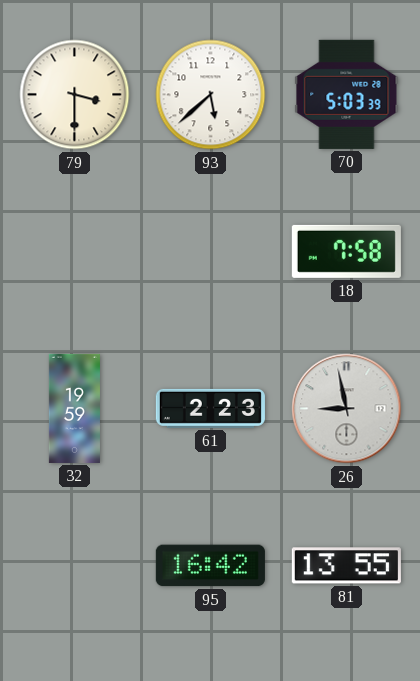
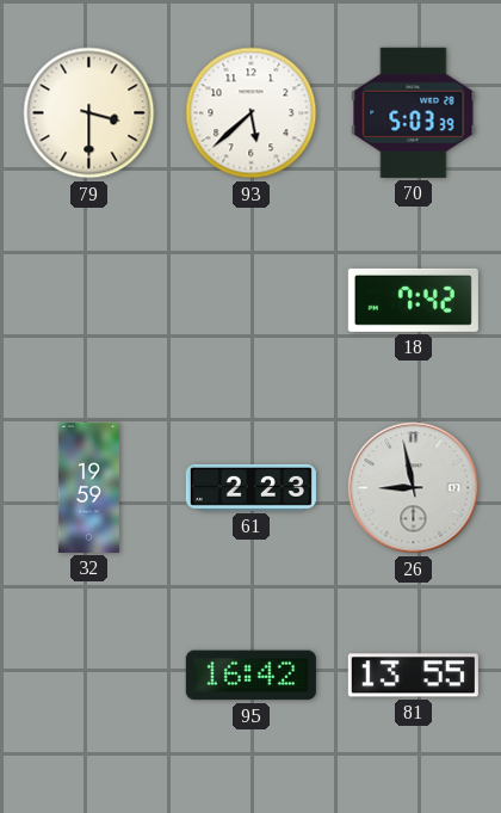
18: 7:58 -> 7:42 (413, 300)
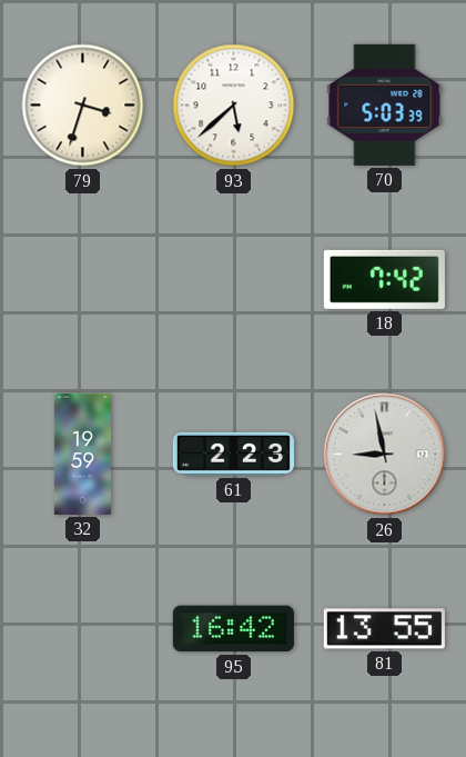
79: 3:30 -> 3:33 (83, 106)
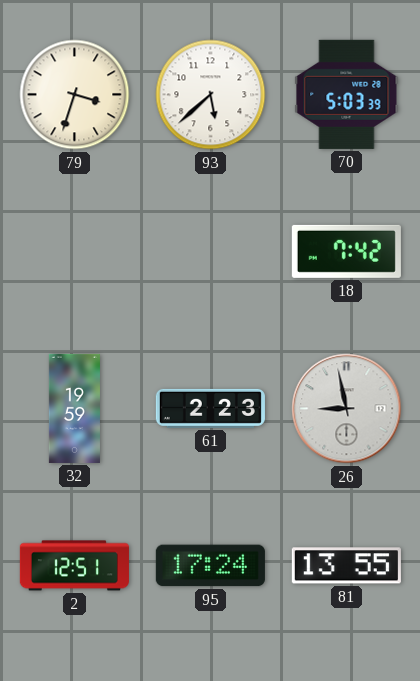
2: none -> 12:51 (74, 566)
95: 16:42 -> 17:24 (210, 566)
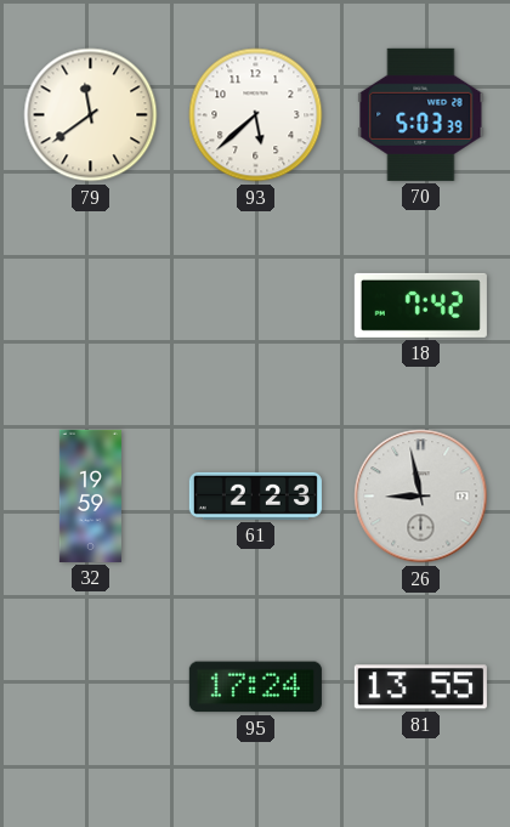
79: 3:33 -> 11:39 (91, 115)
2: 12:51 -> none (74, 566)
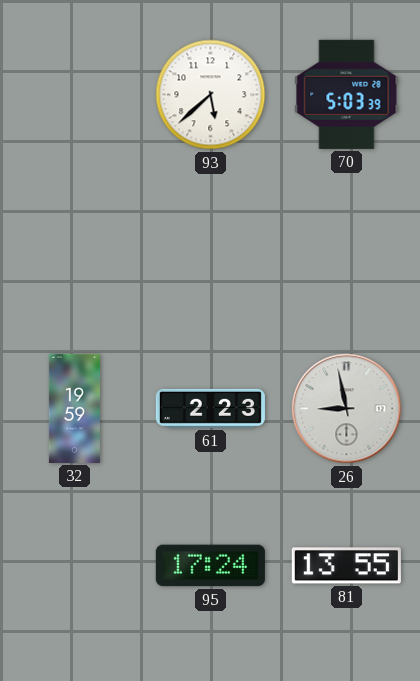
79: 11:39 -> none (91, 115)
18: 7:42 -> none (420, 305)
